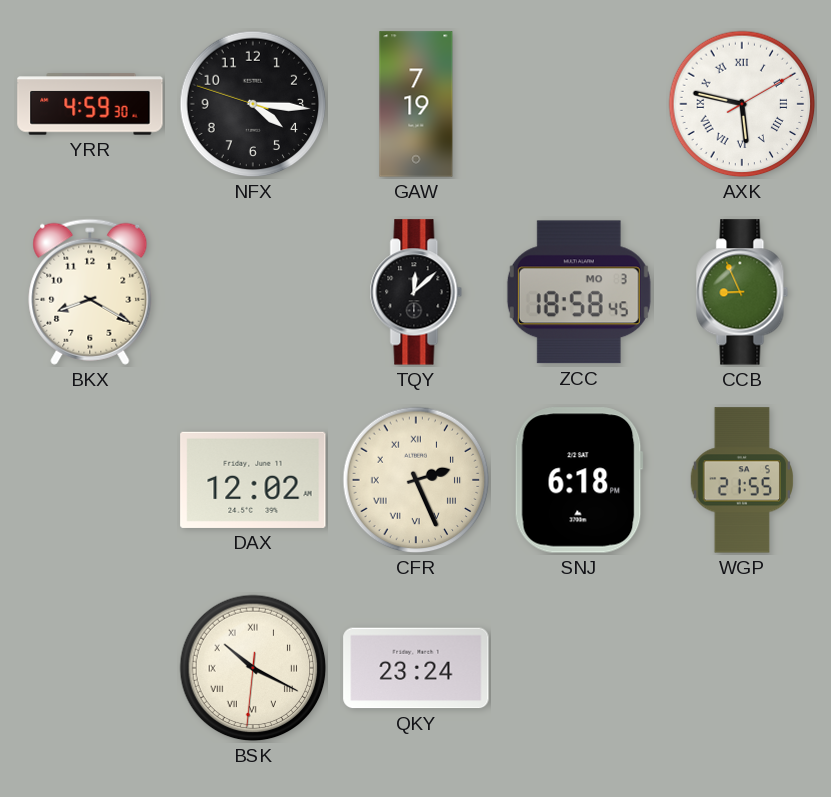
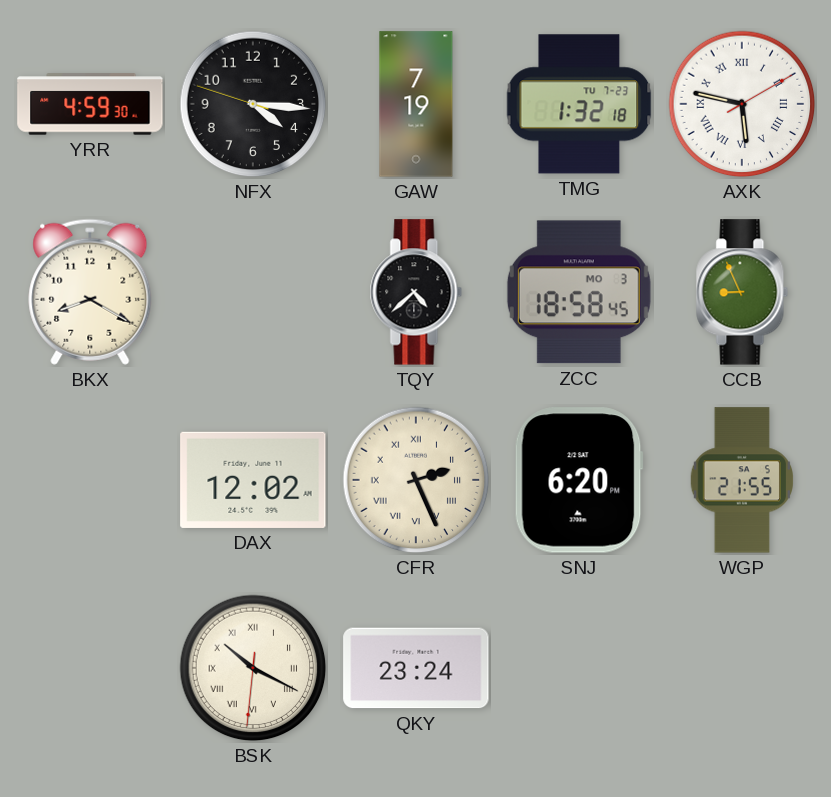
TMG: none -> 1:32 (579, 104)
TQY: 12:08 -> 4:38 (416, 292)
SNJ: 6:18 -> 6:20 (579, 480)
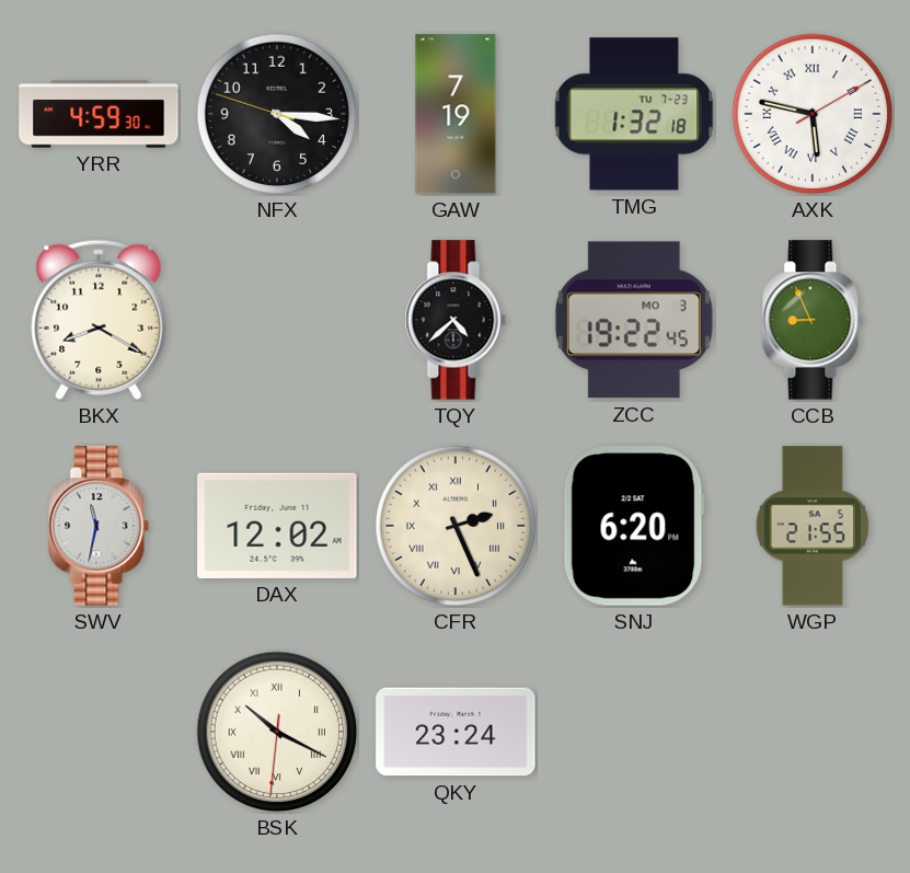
ZCC: 18:58 -> 19:22 (634, 320)
SWV: none -> 11:32 (99, 526)
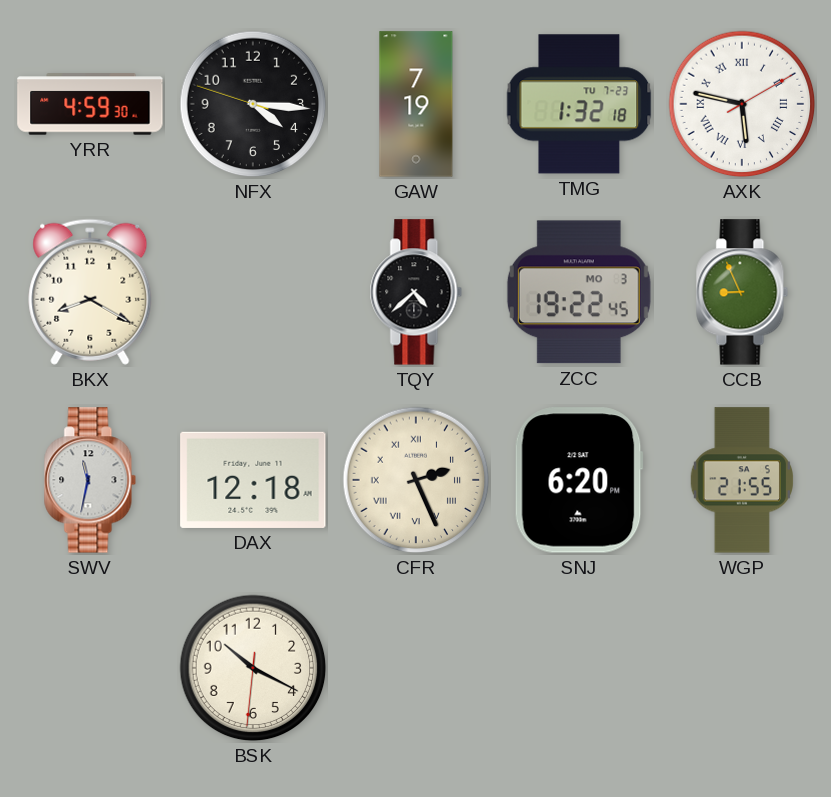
DAX: 12:02 -> 12:18 (253, 480)
BSK numerals: Roman -> Arabic (253, 668)
QKY: 23:24 -> none (456, 732)
